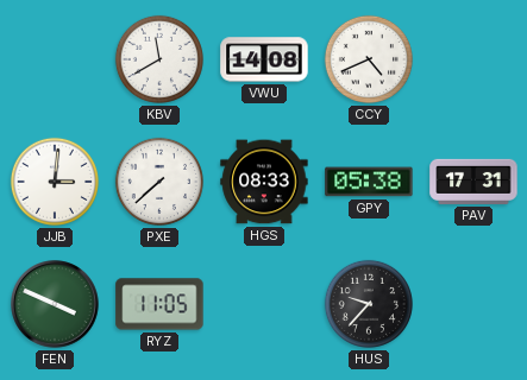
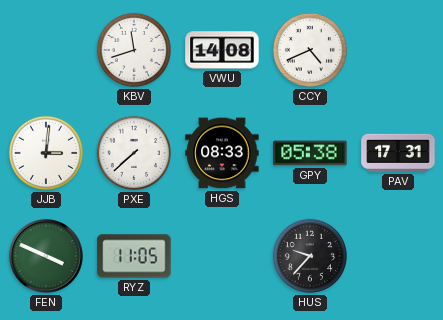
KBV: 11:40 -> 11:42 (134, 50)
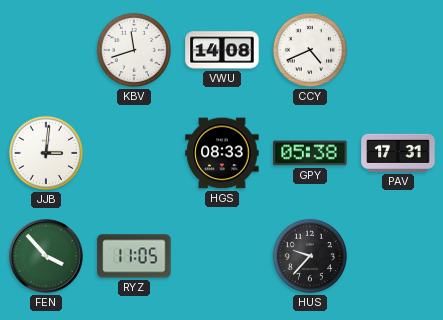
PXE: 7:38 -> none (134, 153)
FEN: 3:49 -> 3:53 (46, 256)
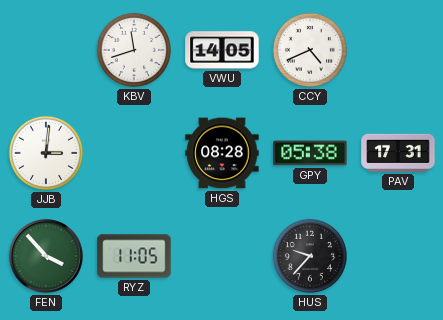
VWU: 14:08 -> 14:05 (222, 50)
HGS: 08:33 -> 08:28 (222, 153)
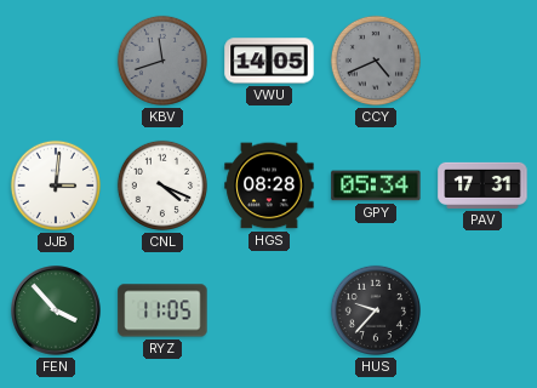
KBV dial: white -> grey (162, 61)
CCY dial: white -> grey (376, 61)
CNL: none -> 4:19 (162, 186)
GPY: 05:38 -> 05:34 (376, 186)
